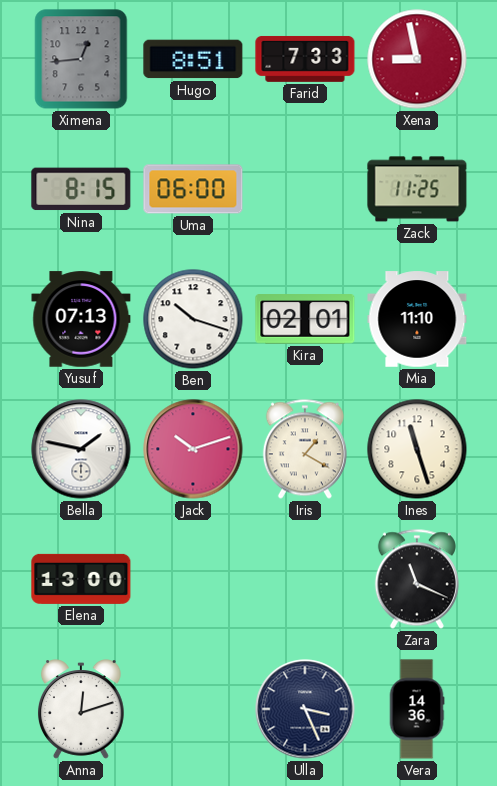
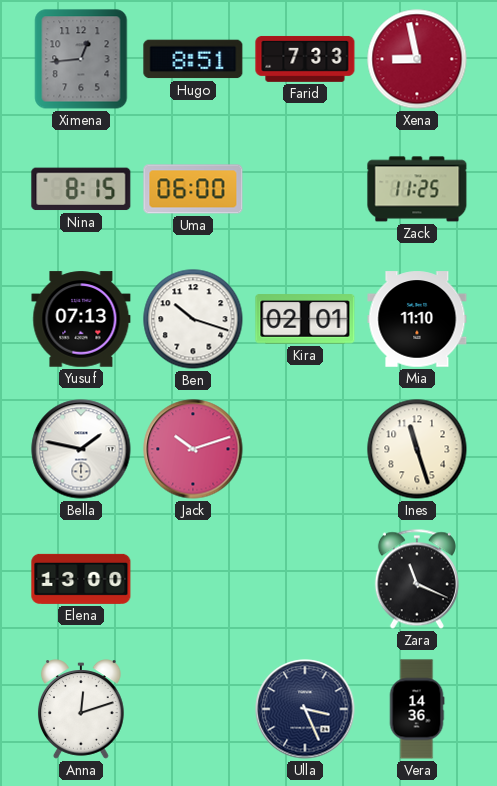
Iris: 1:20 -> none (305, 449)
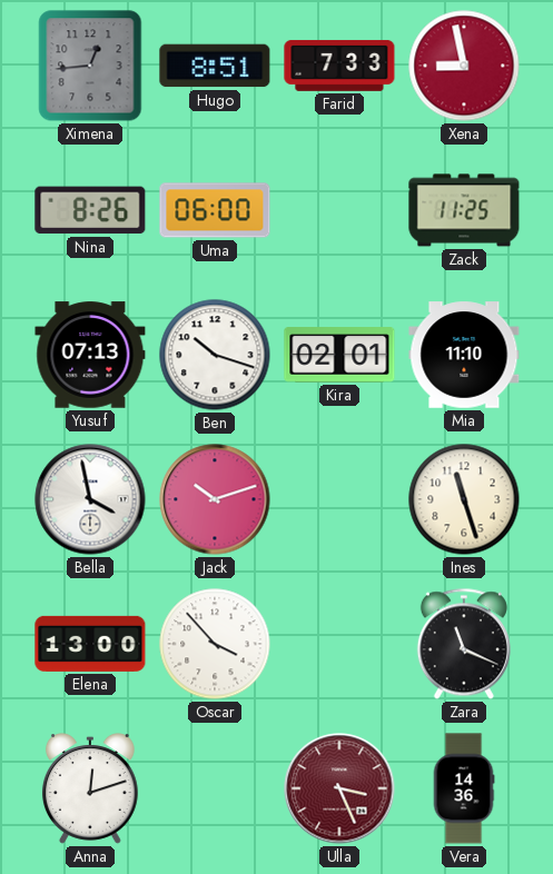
Nina: 8:15 -> 8:26 (90, 210)
Bella: 1:47 -> 3:58 (90, 499)
Oscar: none -> 3:53 (215, 644)
Ulla dial: navy -> burgundy (339, 788)
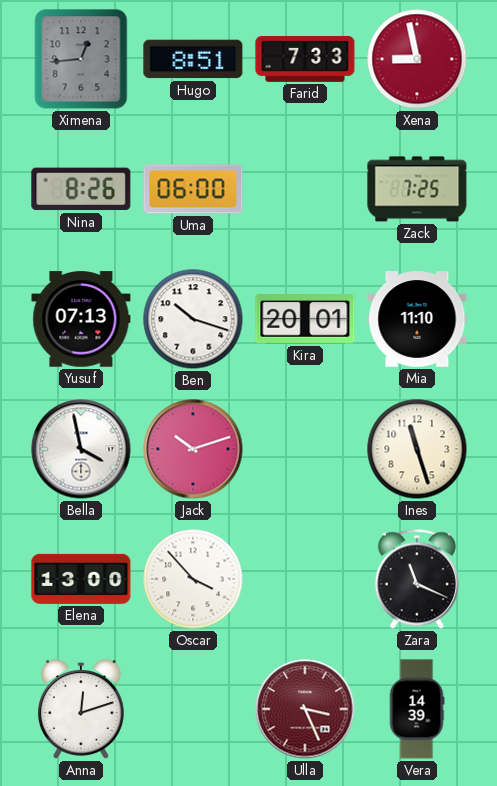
Zack: 11:25 -> 7:25 (417, 189)
Kira: 02:01 -> 20:01 (305, 319)
Vera: 14:36 -> 14:39 (417, 709)
